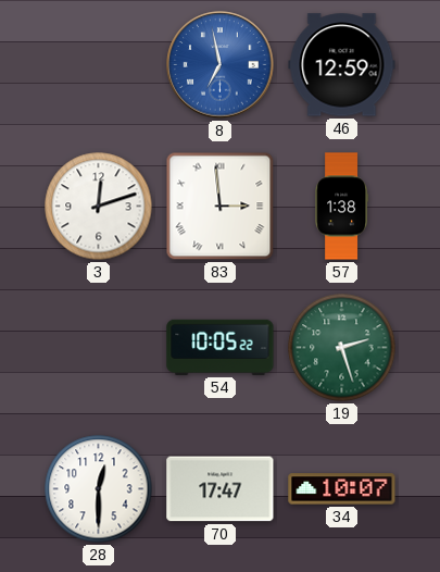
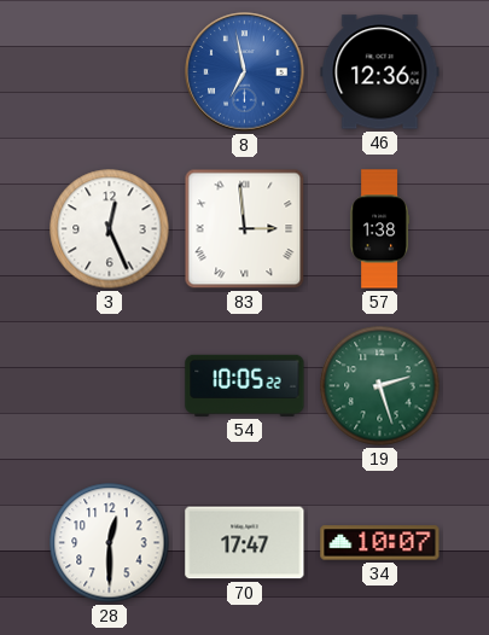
46: 12:59 -> 12:36 (380, 72)
3: 12:12 -> 12:26 (110, 229)
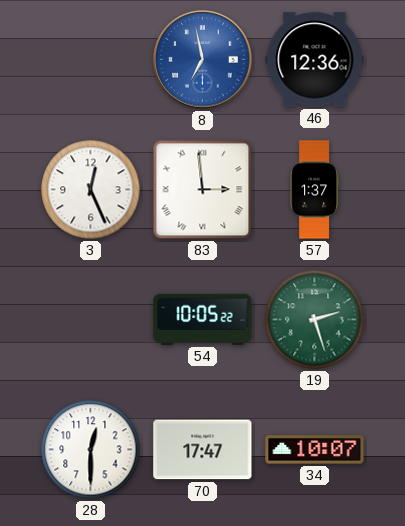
57: 1:38 -> 1:37 (315, 190)
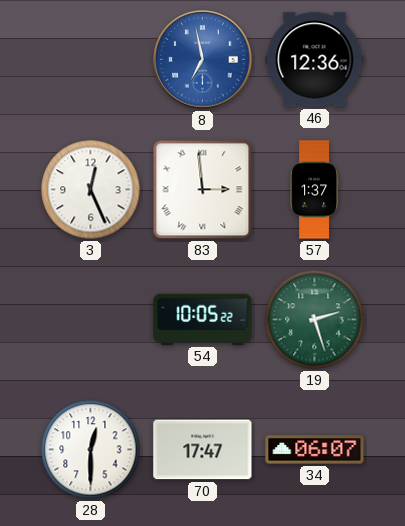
34: 10:07 -> 06:07 (315, 450)
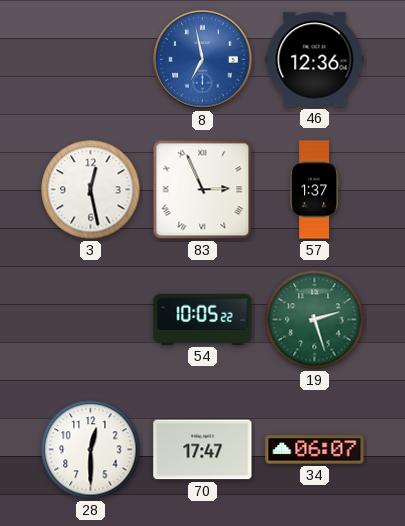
3: 12:26 -> 12:28 (91, 190)
83: 2:59 -> 2:56 (203, 190)
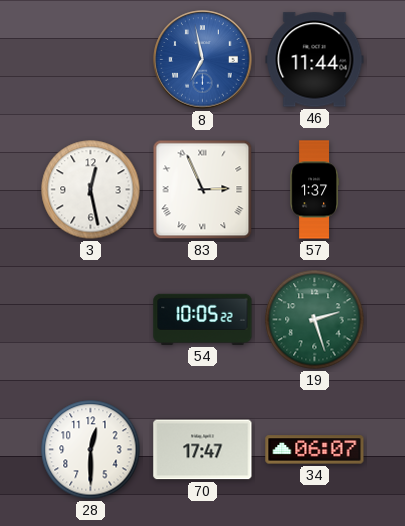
46: 12:36 -> 11:44 (315, 60)
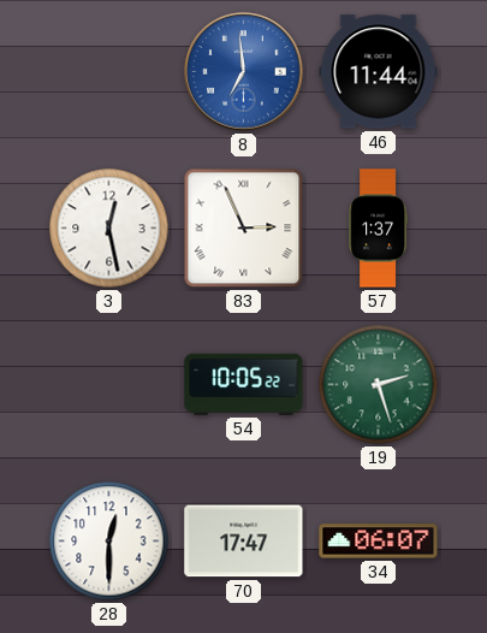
8: 6:58 -> 6:59 (244, 72)
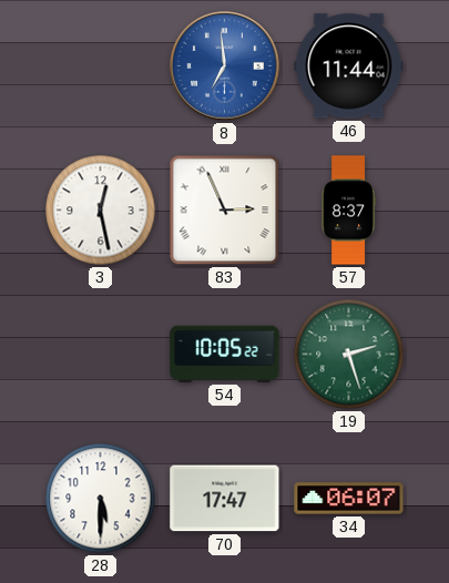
57: 1:37 -> 8:37 (349, 211)
28: 12:30 -> 5:30 (101, 499)
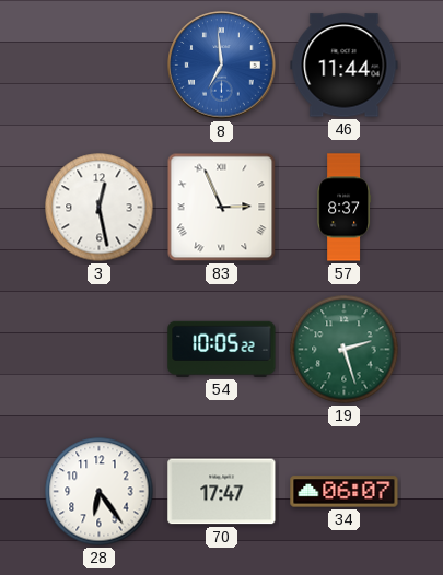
28: 5:30 -> 6:24 (100, 492)
